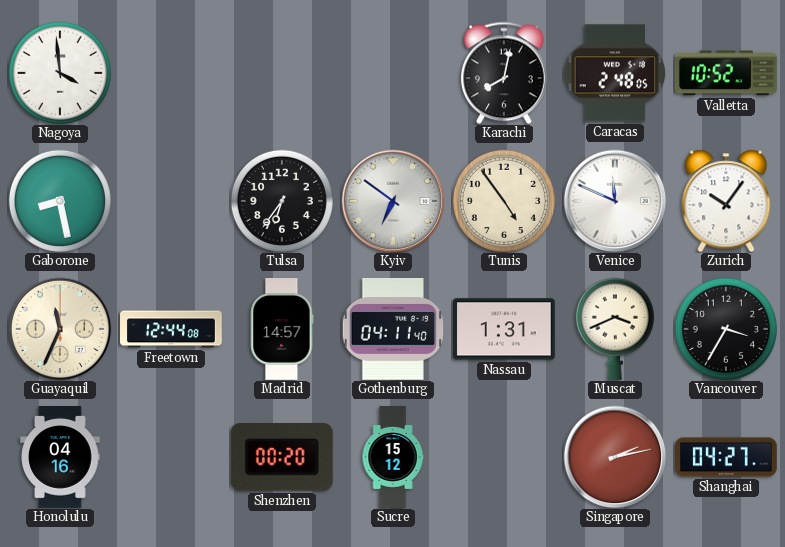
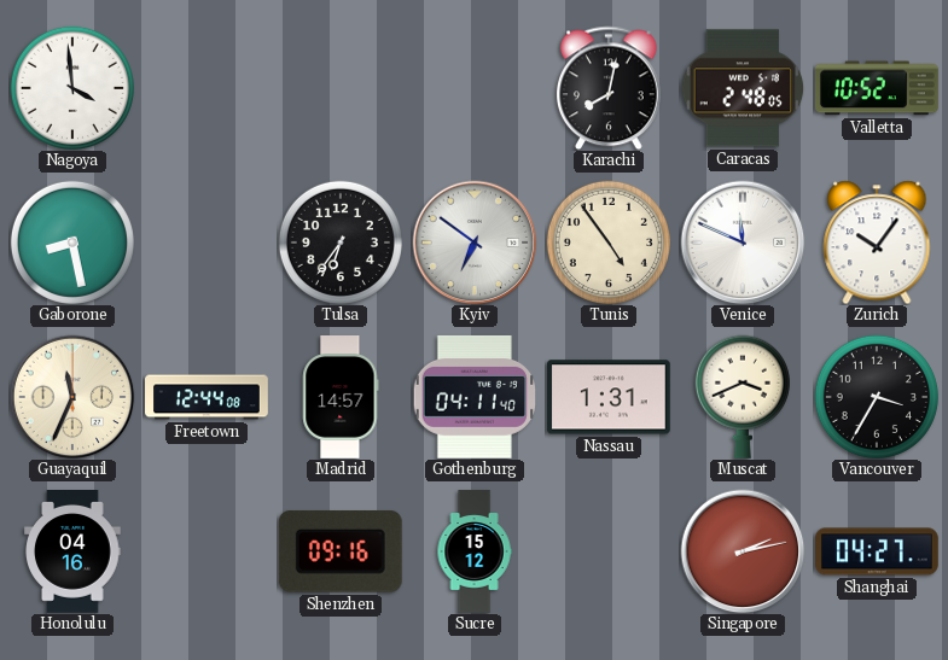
Shenzhen: 00:20 -> 09:16 (341, 553)
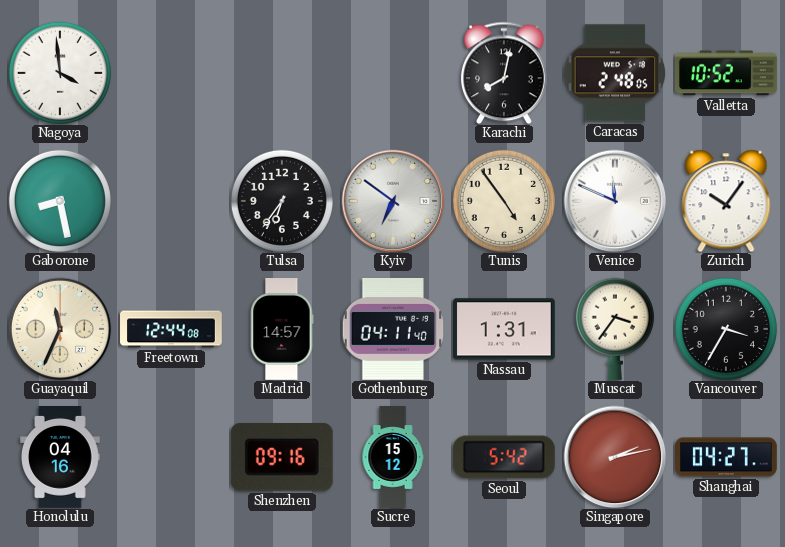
Muscat: 3:41 -> 3:36 (615, 329)
Seoul: none -> 5:42 (504, 457)
